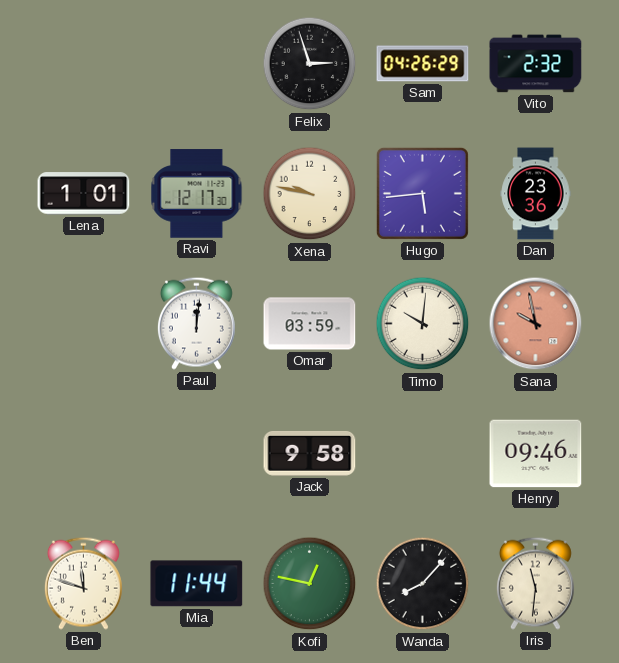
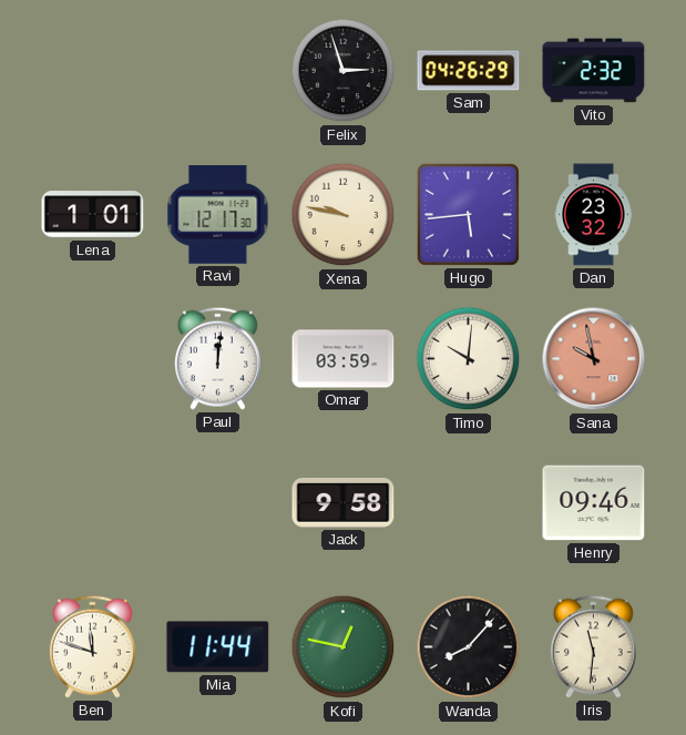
Dan: 23:36 -> 23:32 (594, 215)
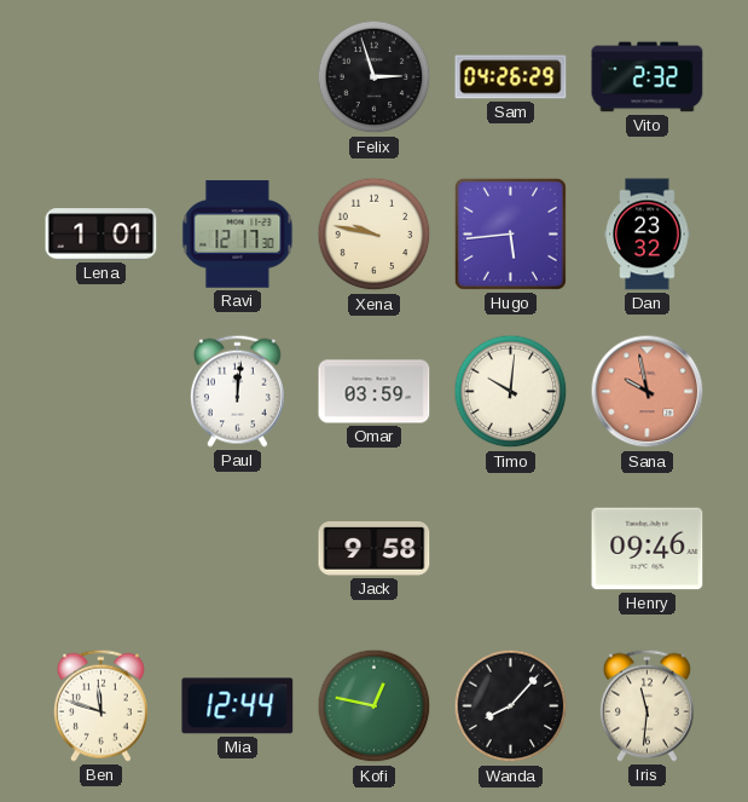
Mia: 11:44 -> 12:44 (238, 706)
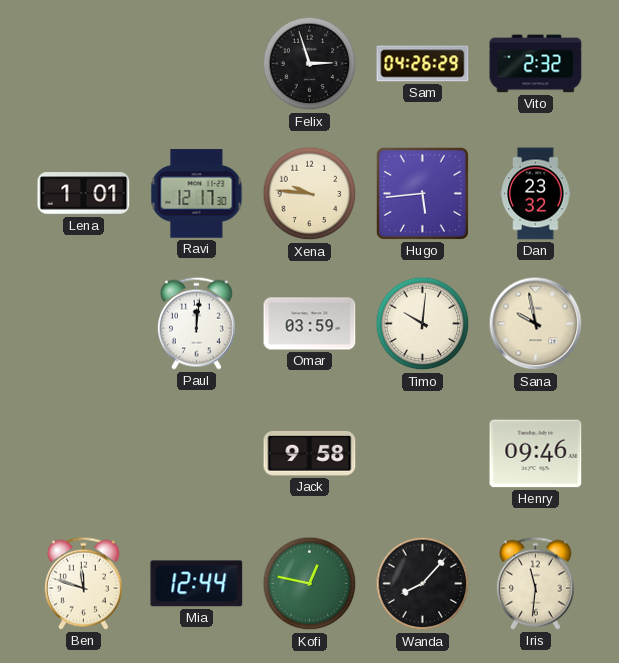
Xena: 9:47 -> 9:46 (310, 194)
Sana dial: salmon -> cream (536, 324)
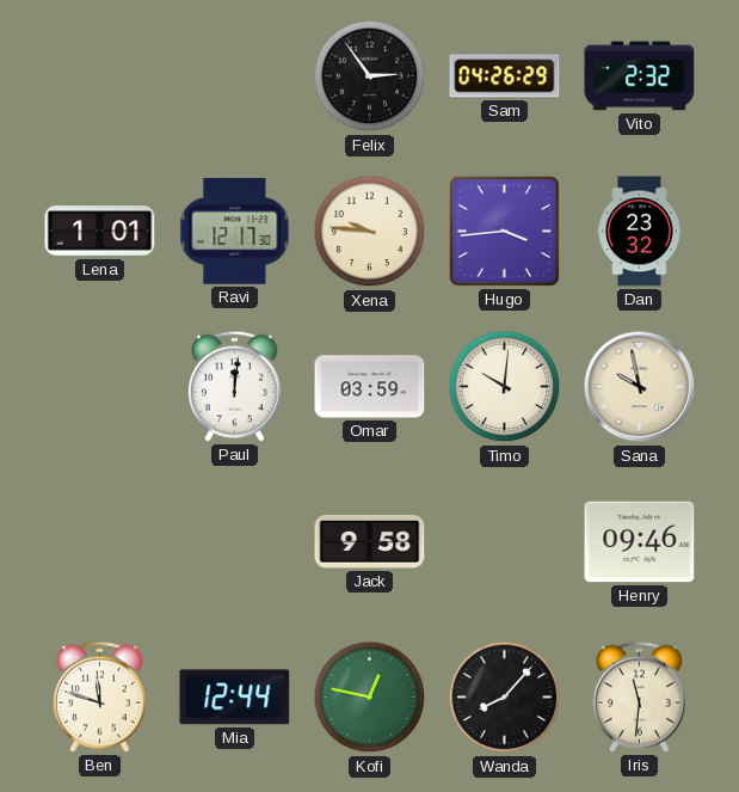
Felix: 2:57 -> 2:54 (370, 76)
Hugo: 5:44 -> 3:44 (504, 231)
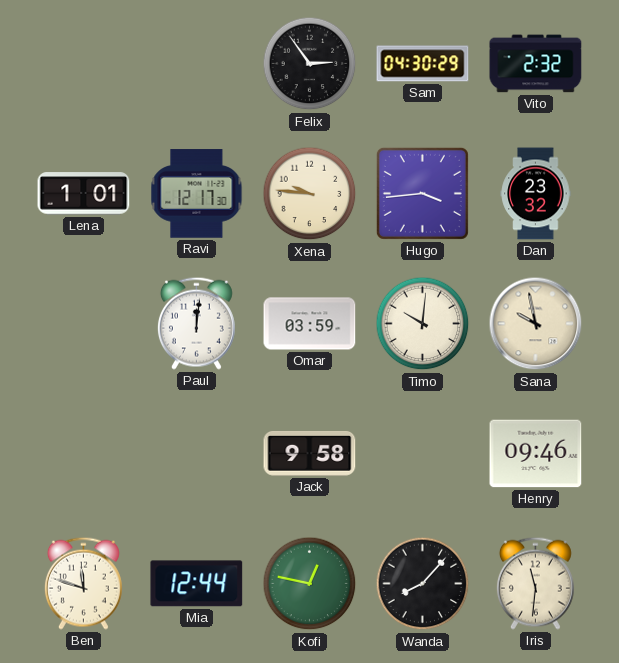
Sam: 04:26 -> 04:30 (423, 64)
